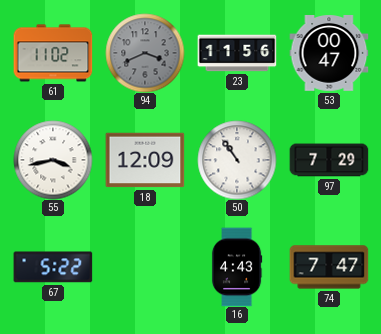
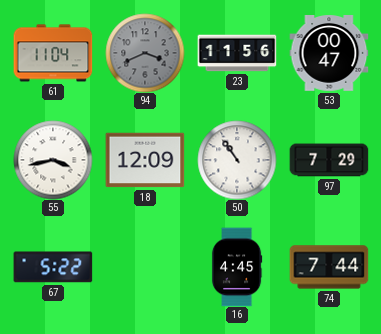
61: 11:02 -> 11:04 (53, 53)
16: 4:43 -> 4:45 (237, 267)
74: 7:47 -> 7:44 (329, 267)
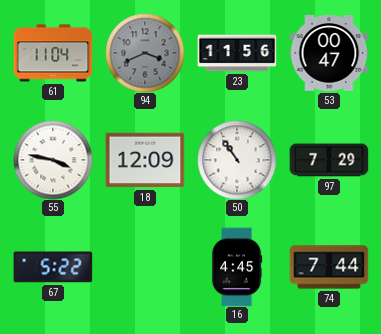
55: 3:43 -> 3:47 (53, 160)
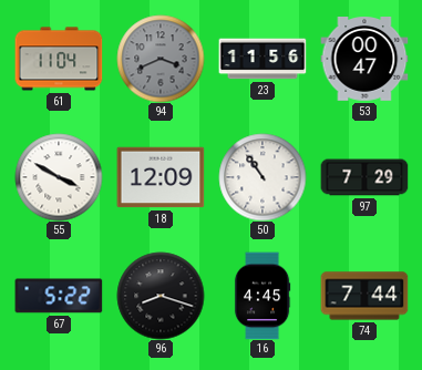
55: 3:47 -> 3:50 (59, 177)
96: none -> 8:18 (161, 296)
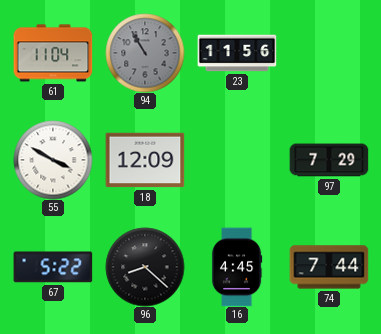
94: 3:41 -> 10:55 (145, 53)
53: 00:47 -> none (364, 59)
50: 10:54 -> none (263, 177)
96: 8:18 -> 8:22 (145, 267)
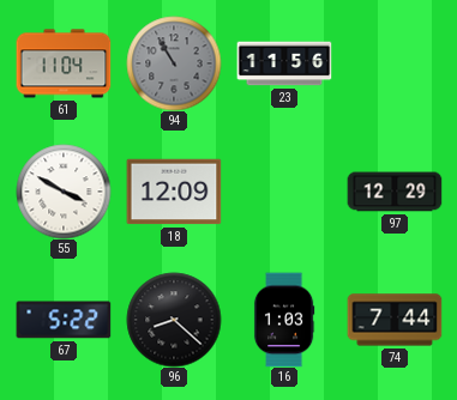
97: 7:29 -> 12:29 (395, 192)
16: 4:45 -> 1:03 (284, 320)
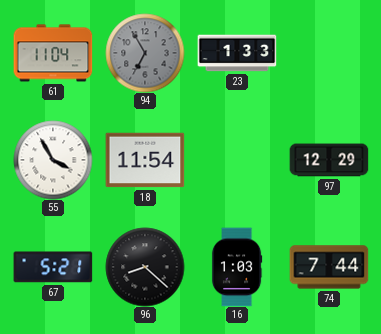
94: 10:55 -> 6:55 (145, 53)
23: 11:56 -> 1:33 (237, 53)
55: 3:50 -> 3:55 (53, 160)
18: 12:09 -> 11:54 (145, 160)
67: 5:22 -> 5:21 (53, 267)
